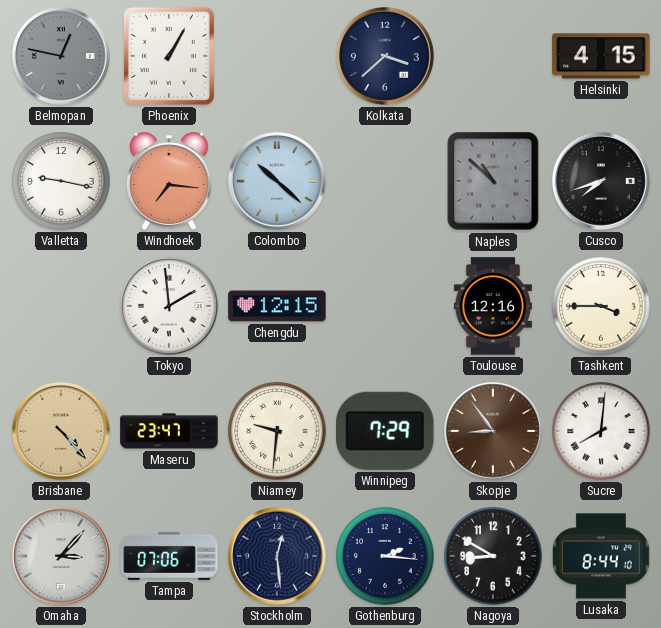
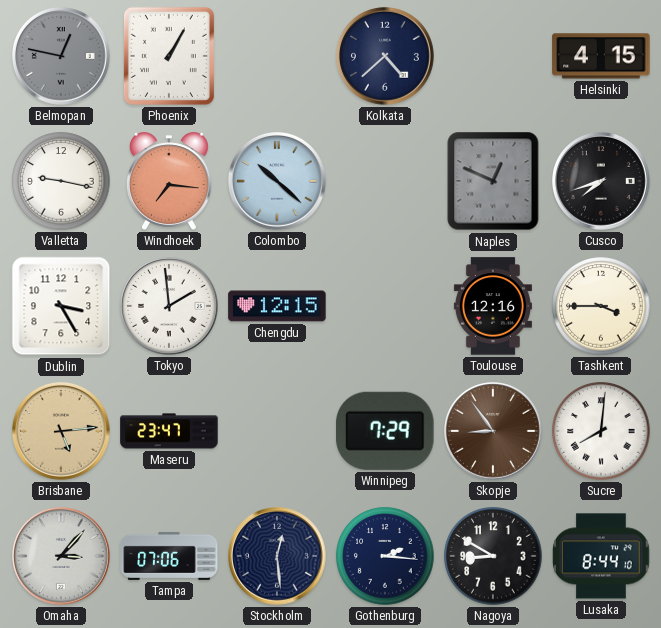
Kolkata: 3:38 -> 4:38 (386, 57)
Naples: 10:52 -> 12:49 (493, 181)
Dublin: none -> 3:25 (61, 306)
Brisbane: 4:23 -> 5:14 (62, 432)
Niamey: 9:31 -> none (277, 431)
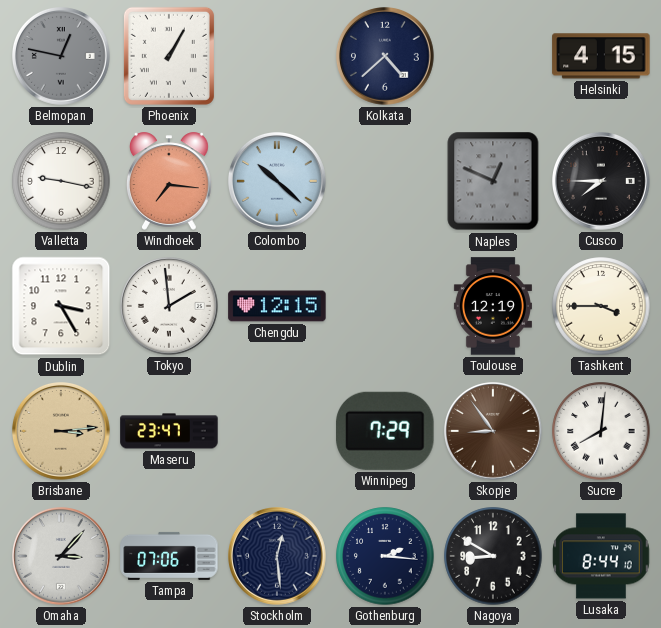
Cusco: 7:42 -> 7:45 (602, 182)
Toulouse: 12:16 -> 12:19 (493, 306)
Brisbane: 5:14 -> 3:14 (62, 432)
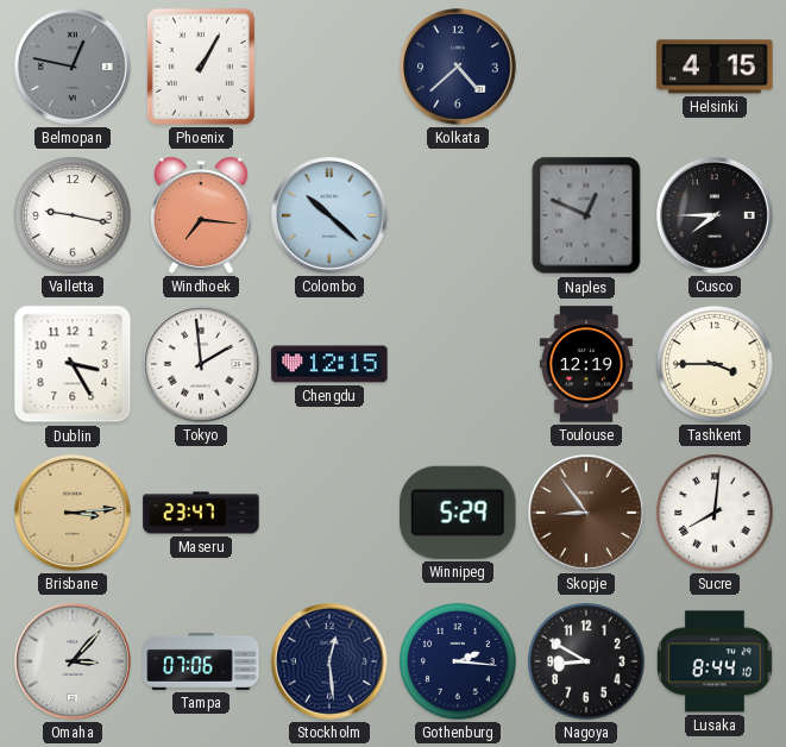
Winnipeg: 7:29 -> 5:29 (458, 513)
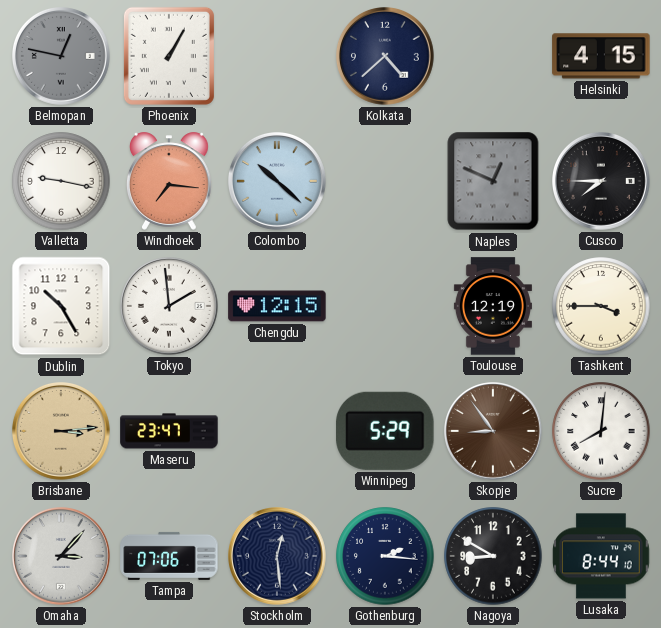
Dublin: 3:25 -> 10:25 (61, 306)
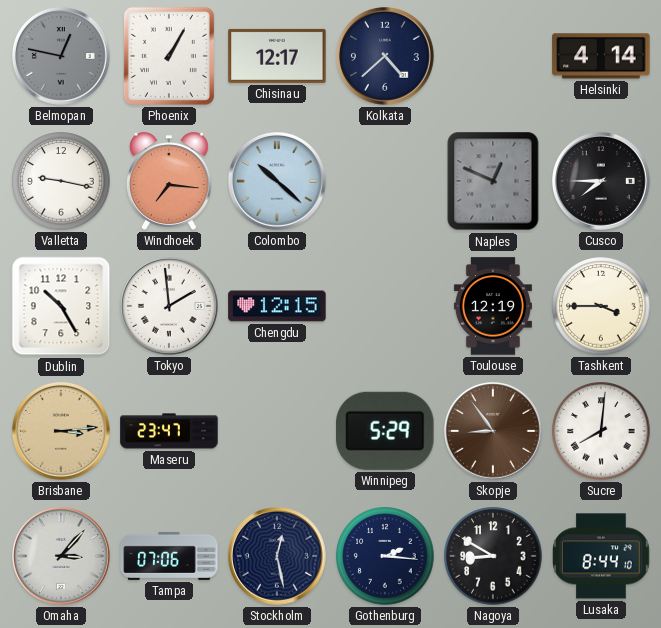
Chisinau: none -> 12:17 (277, 56)
Helsinki: 4:15 -> 4:14 (601, 56)
Stockholm: 12:29 -> 12:28 (278, 557)
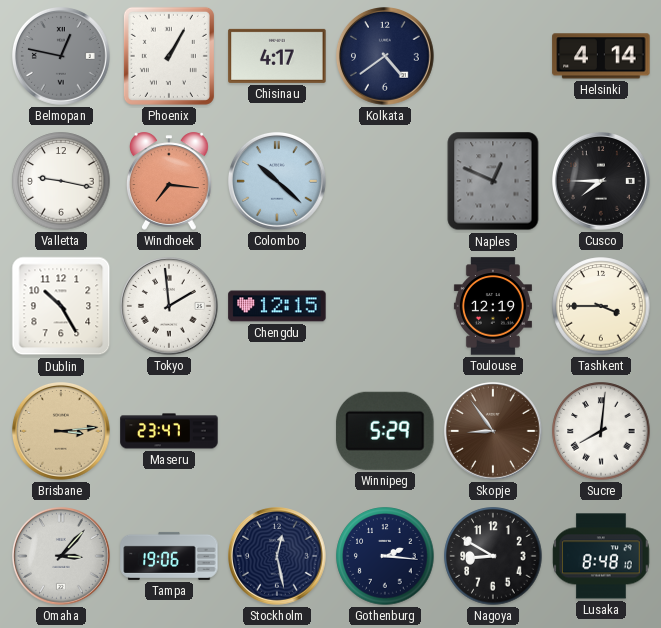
Chisinau: 12:17 -> 4:17 (277, 56)
Kolkata: 4:38 -> 4:39 (386, 57)
Tampa: 07:06 -> 19:06 (169, 556)
Lusaka: 8:44 -> 8:48 (601, 556)
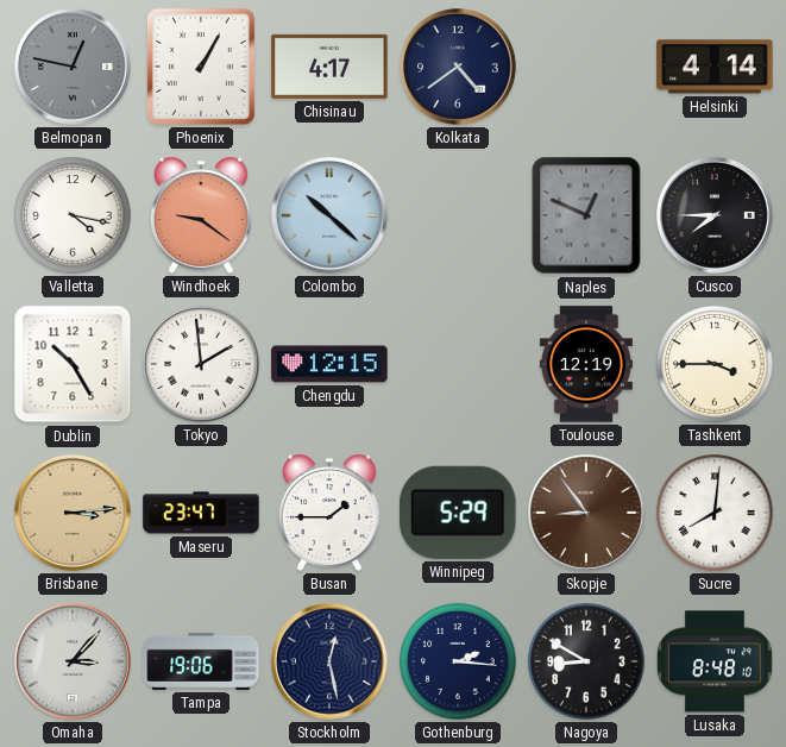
Valletta: 9:17 -> 4:17 (73, 215)
Windhoek: 7:16 -> 9:21 (201, 215)
Busan: none -> 1:45 (329, 513)
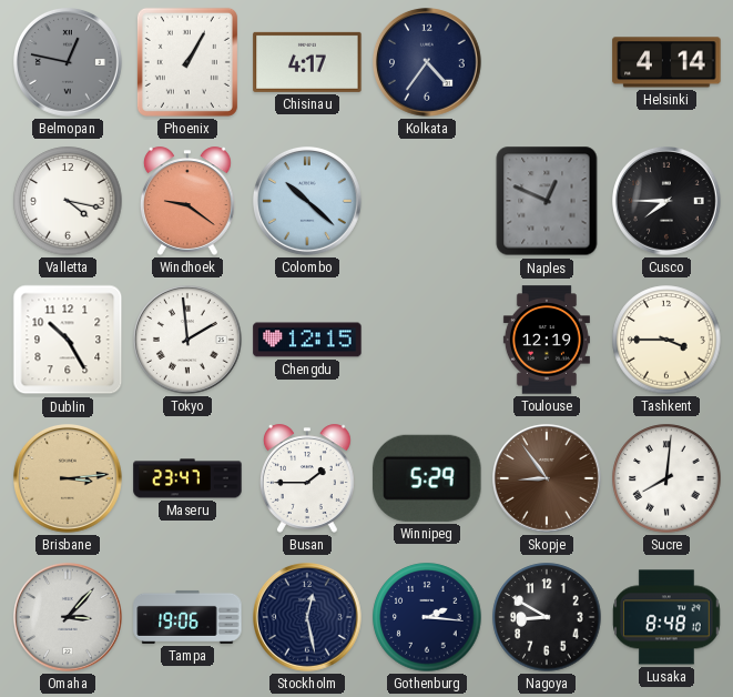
Kolkata: 4:39 -> 4:36 (428, 63)
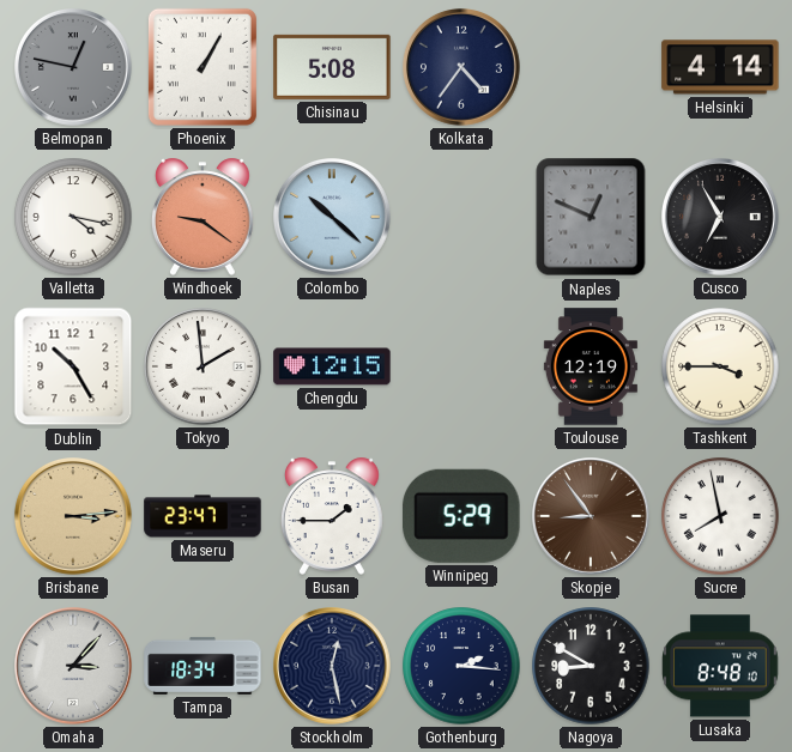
Chisinau: 4:17 -> 5:08 (332, 67)
Cusco: 7:45 -> 6:55 (721, 218)
Sucre: 8:01 -> 7:58 (720, 516)
Tampa: 19:06 -> 18:34 (202, 666)
